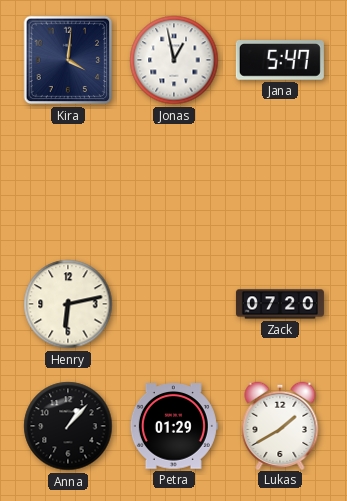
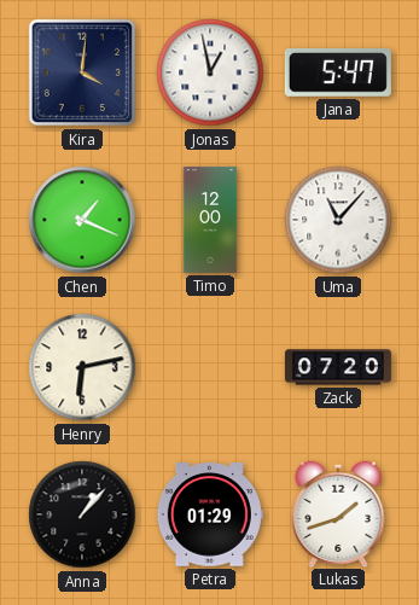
Chen: none -> 1:19 (82, 220)
Timo: none -> 12:00 (210, 220)
Uma: none -> 11:07 (338, 220)
Lukas: 1:40 -> 1:42 (338, 513)
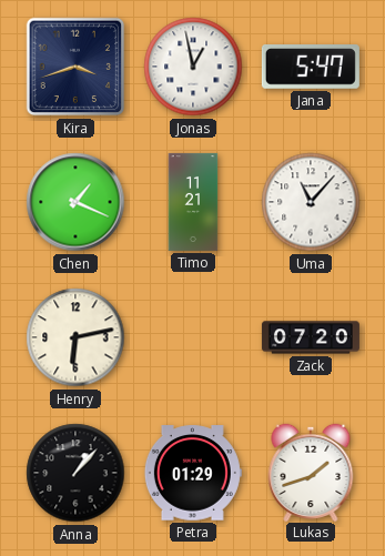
Kira: 4:01 -> 3:42 (75, 67)
Timo: 12:00 -> 11:21 (193, 202)
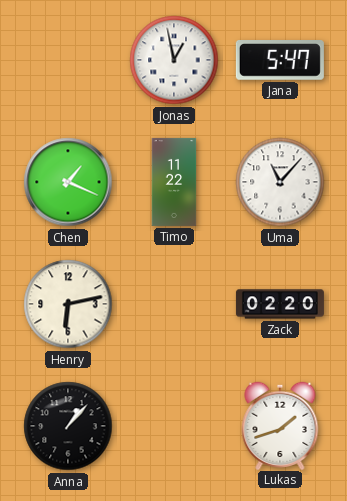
Kira: 3:42 -> none (75, 67)
Timo: 11:21 -> 11:22 (174, 182)
Zack: 07:20 -> 02:20 (280, 304)
Petra: 01:29 -> none (193, 473)
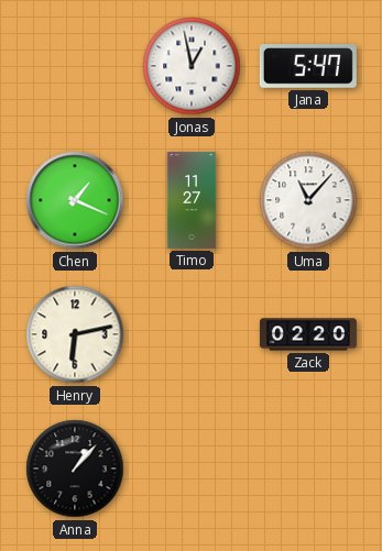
Timo: 11:22 -> 11:27 (192, 200)
Lukas: 1:42 -> none (280, 425)
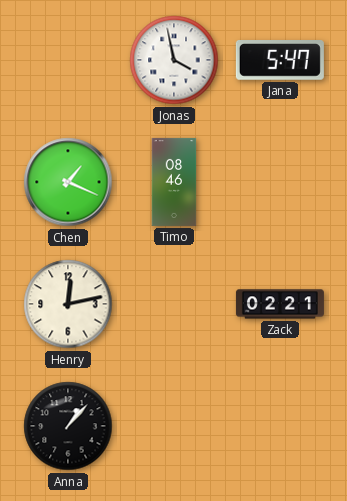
Jonas: 12:58 -> 3:58 (174, 60)
Timo: 11:27 -> 08:46 (174, 182)
Uma: 11:07 -> none (308, 200)
Henry: 6:13 -> 12:13 (68, 304)
Zack: 02:20 -> 02:21 (280, 304)
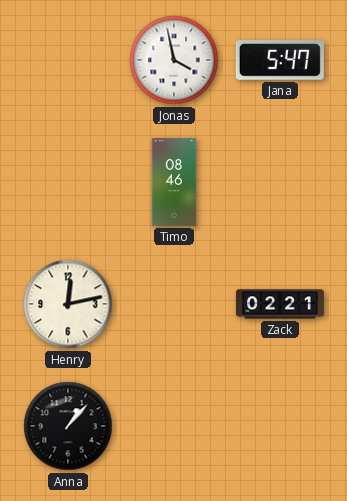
Chen: 1:19 -> none (68, 182)
